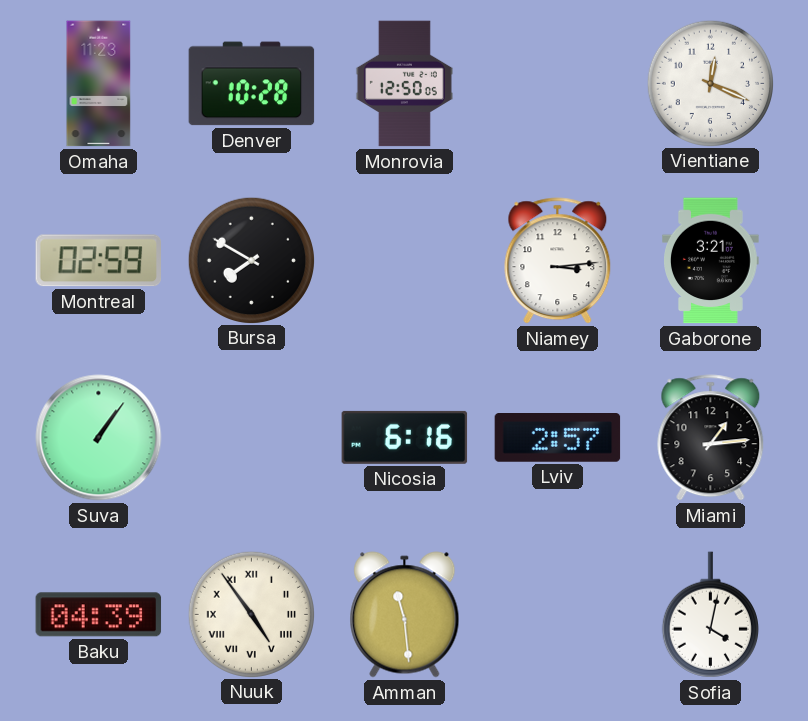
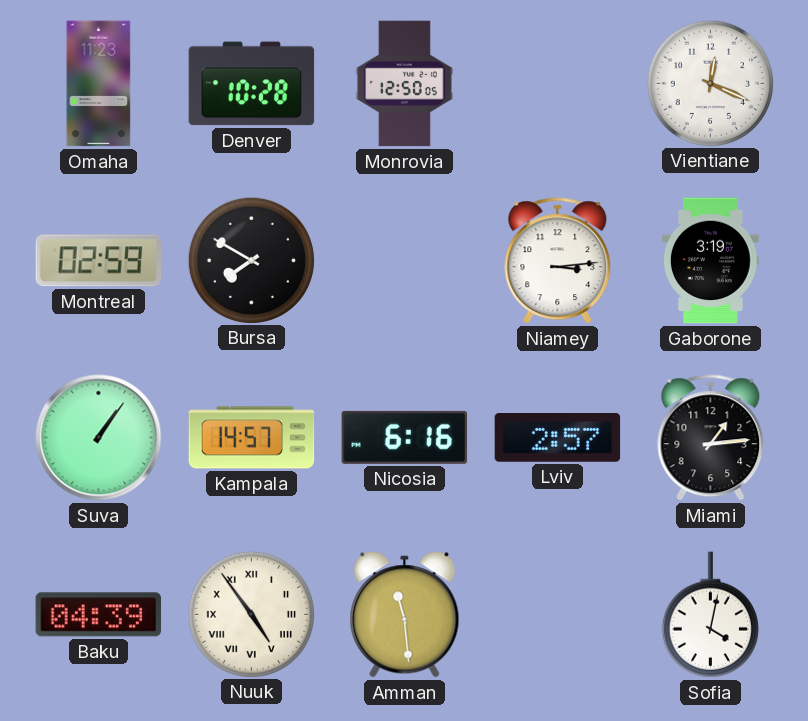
Gaborone: 3:21 -> 3:19 (711, 261)
Kampala: none -> 14:57 (252, 438)
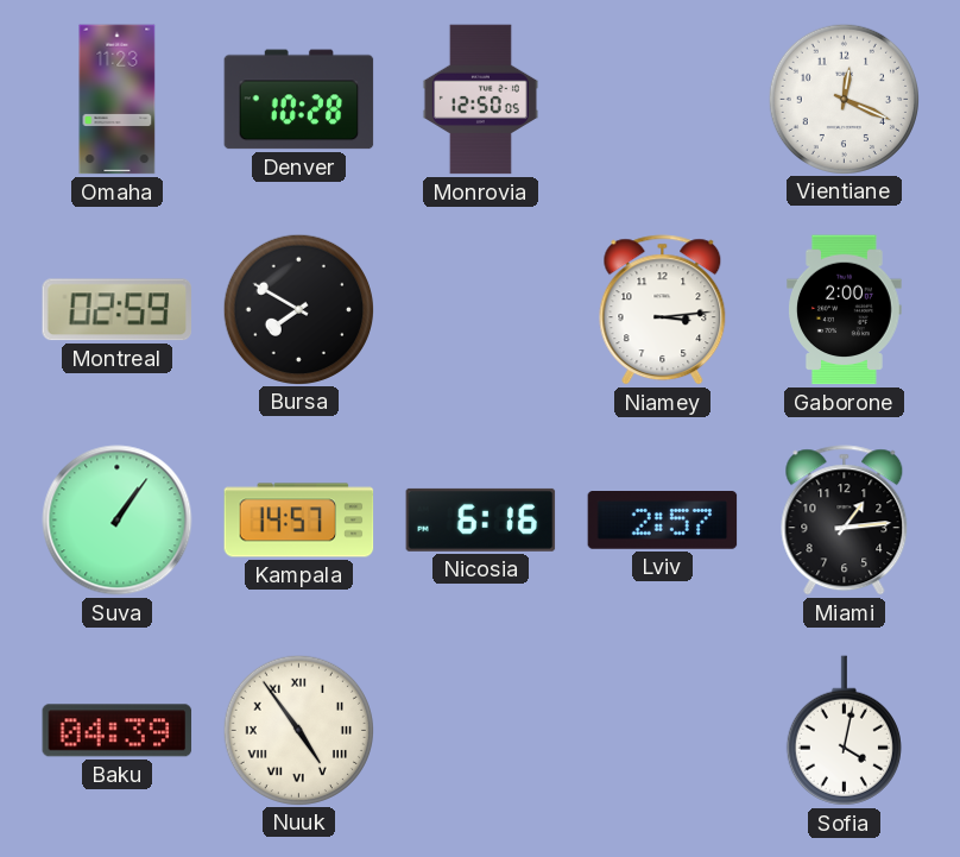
Gaborone: 3:19 -> 2:00 (845, 310)
Amman: 11:29 -> none (405, 615)
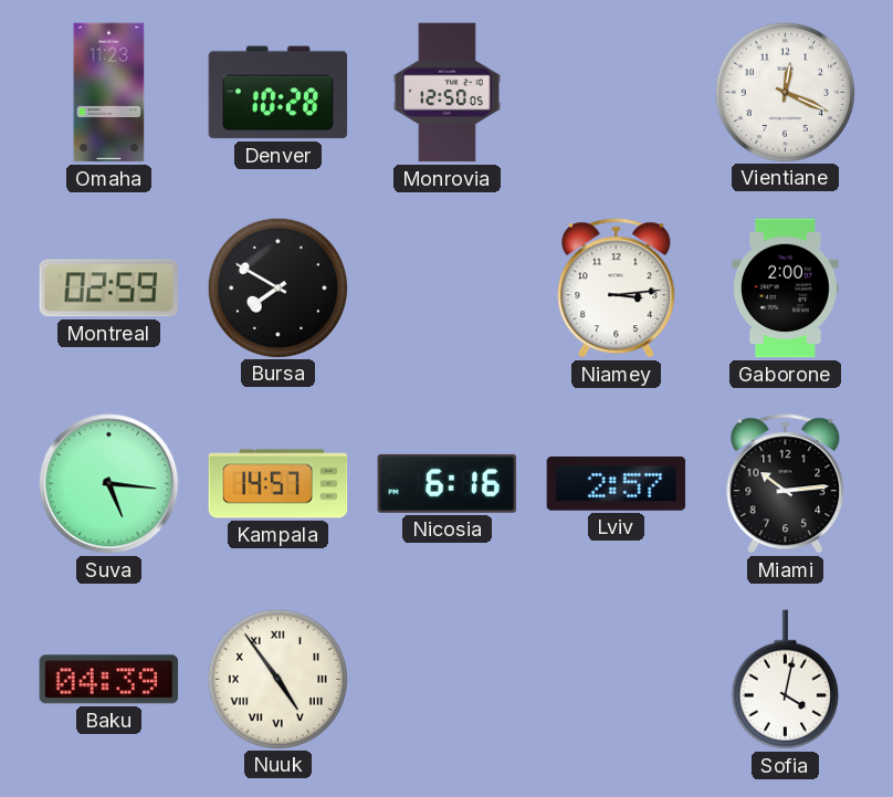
Suva: 1:06 -> 5:16 (109, 484)
Miami: 1:14 -> 10:14 (786, 484)
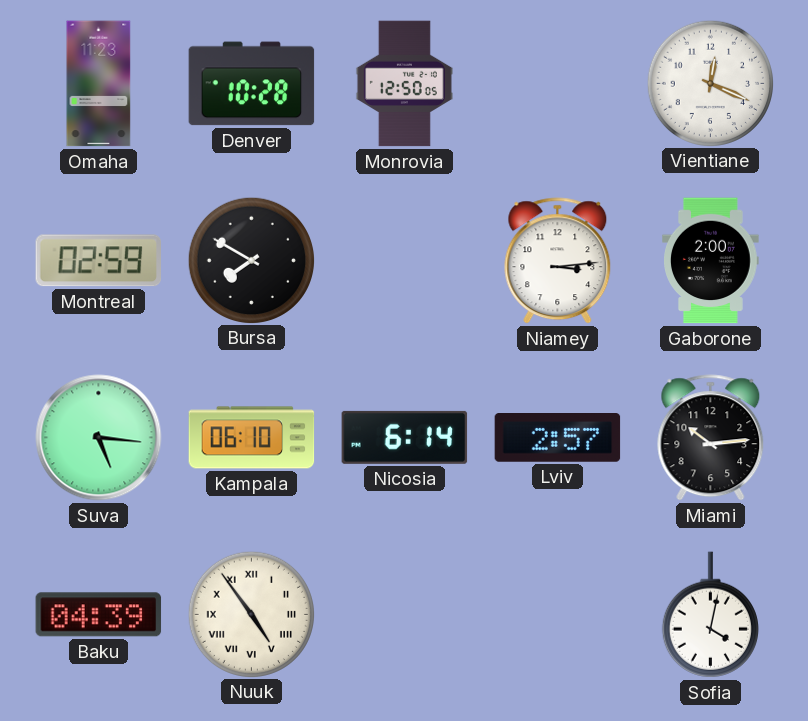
Kampala: 14:57 -> 06:10 (252, 438)
Nicosia: 6:16 -> 6:14 (405, 437)
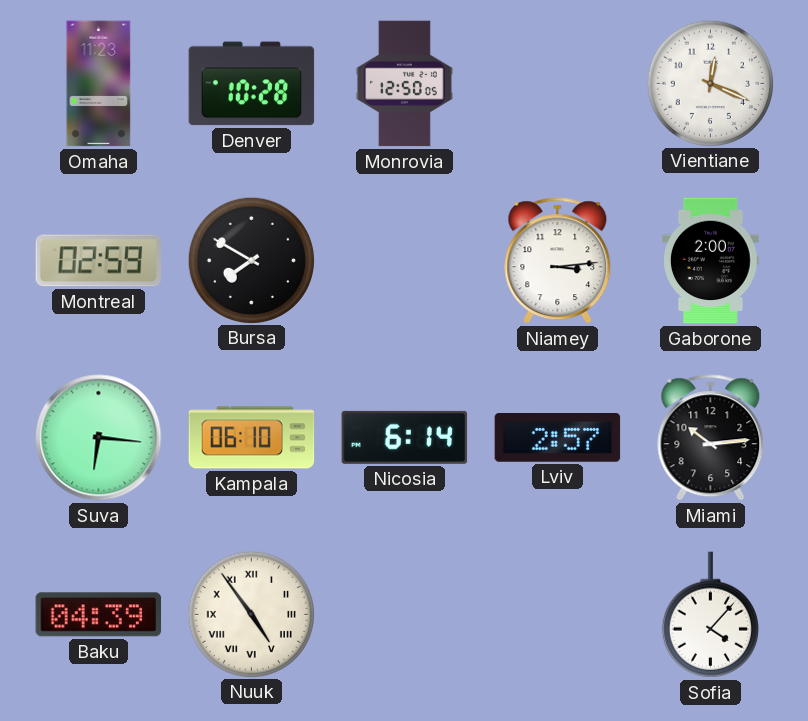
Suva: 5:16 -> 6:16 (99, 438)
Sofia: 4:02 -> 4:07 (710, 615)
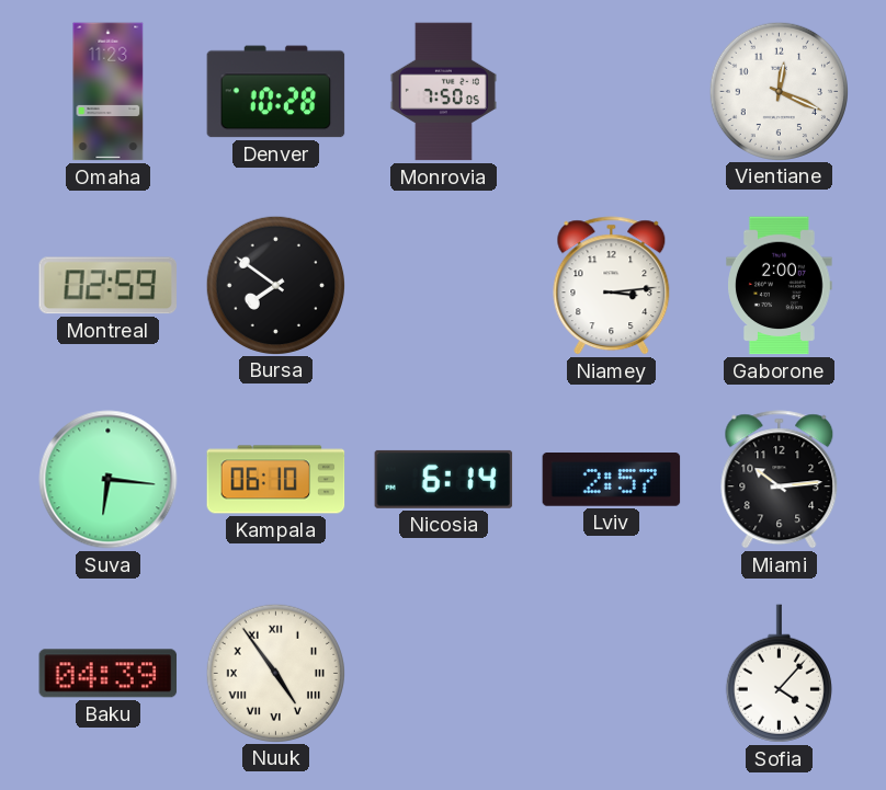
Monrovia: 12:50 -> 7:50 (443, 92)
Bursa: 7:50 -> 7:51 (275, 285)
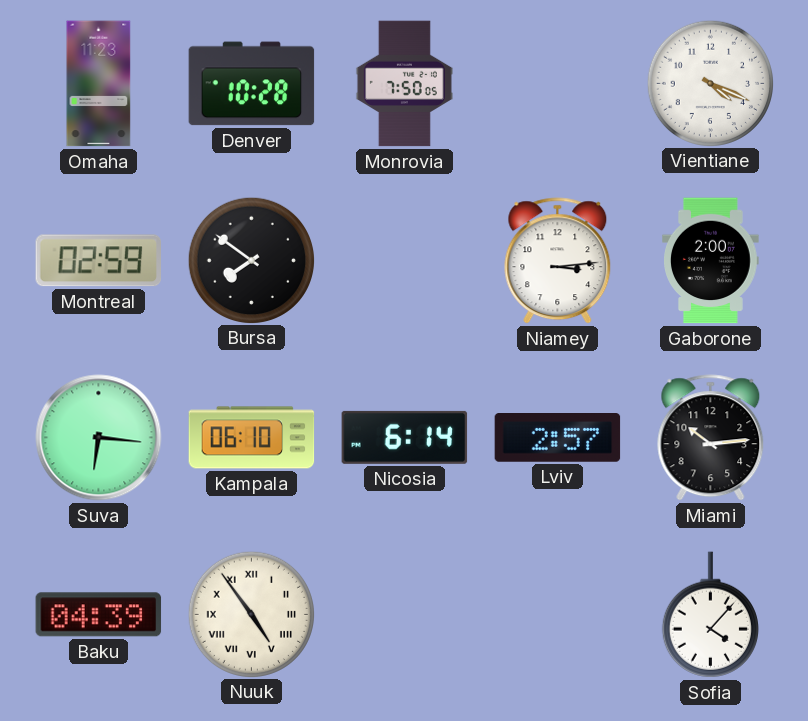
Vientiane: 12:19 -> 4:19 (710, 83)
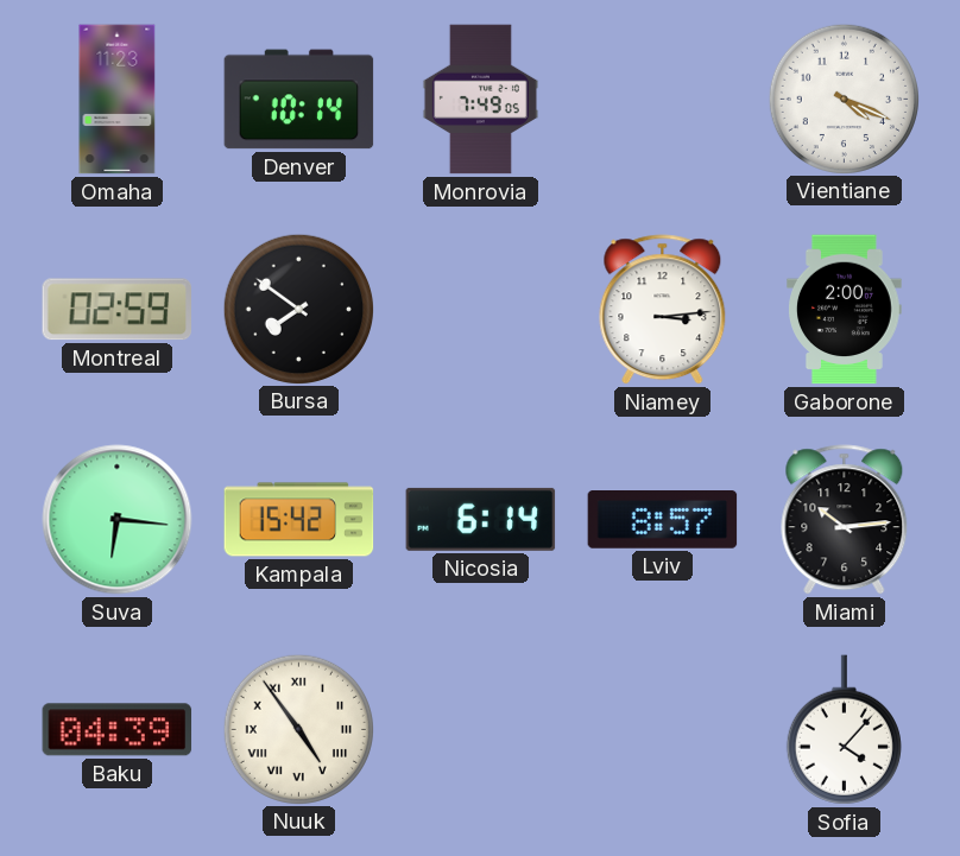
Denver: 10:28 -> 10:14 (299, 100)
Monrovia: 7:50 -> 7:49 (480, 100)
Kampala: 06:10 -> 15:42 (299, 520)
Lviv: 2:57 -> 8:57 (663, 520)
